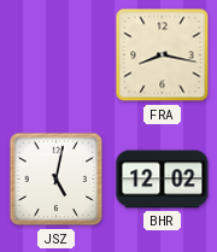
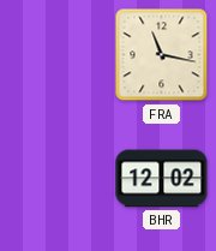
FRA: 8:17 -> 11:17 (162, 55)
JSZ: 5:02 -> none (57, 180)
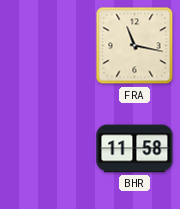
BHR: 12:02 -> 11:58 (135, 149)
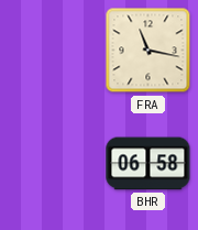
BHR: 11:58 -> 06:58 (148, 164)
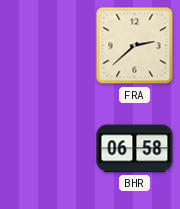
FRA: 11:17 -> 2:38 (135, 46)
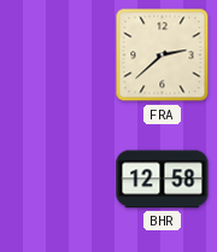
BHR: 06:58 -> 12:58 (163, 180)
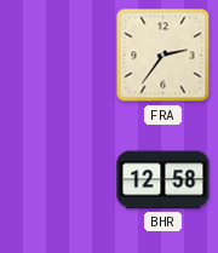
FRA: 2:38 -> 2:36 (163, 56)
